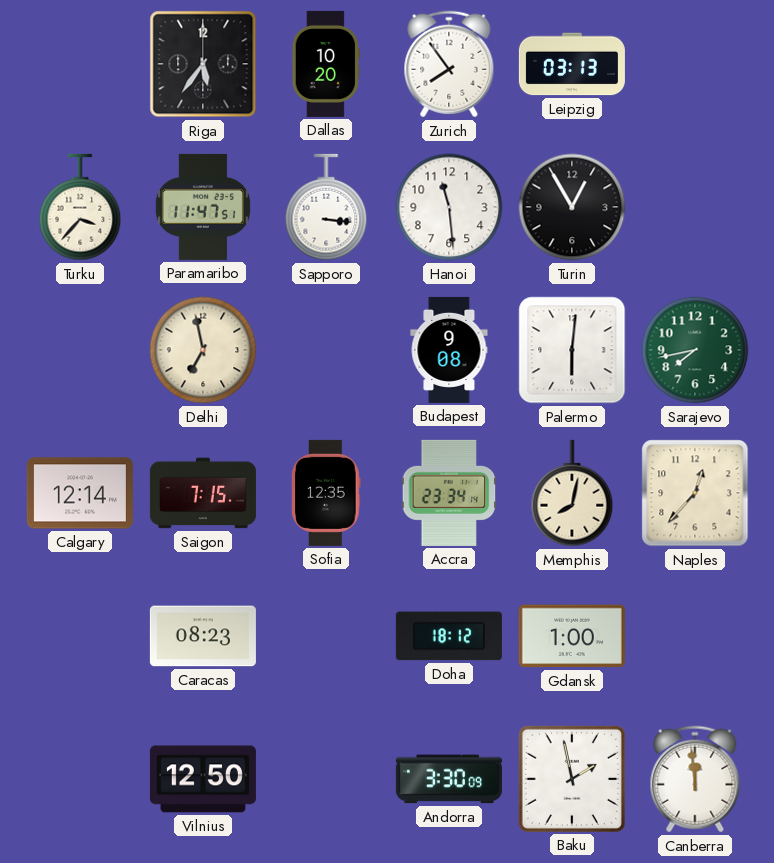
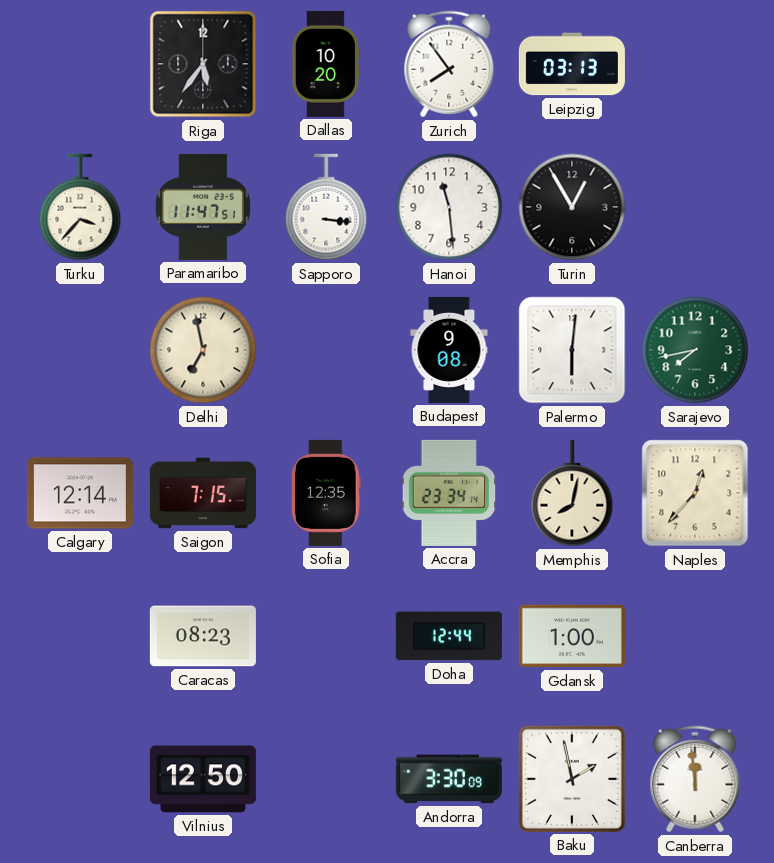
Doha: 18:12 -> 12:44 (449, 636)
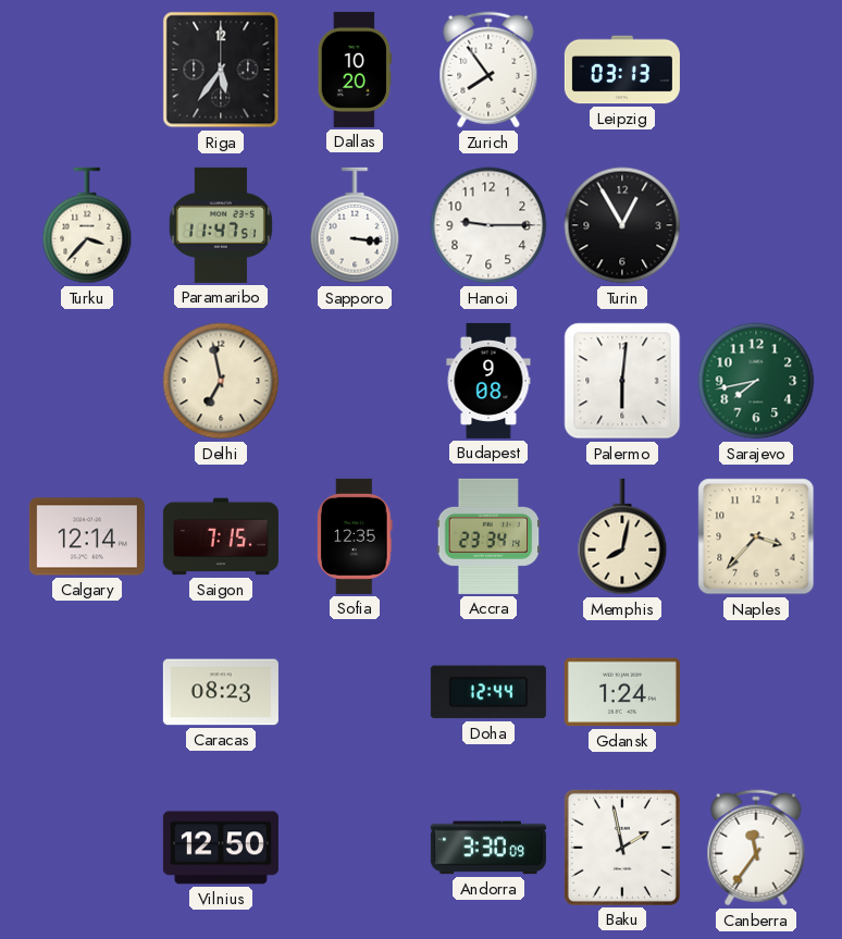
Hanoi: 11:29 -> 9:15 (488, 225)
Naples: 12:37 -> 3:37 (756, 536)
Gdansk: 1:00 -> 1:24 (622, 692)
Canberra: 11:59 -> 11:36 (756, 848)
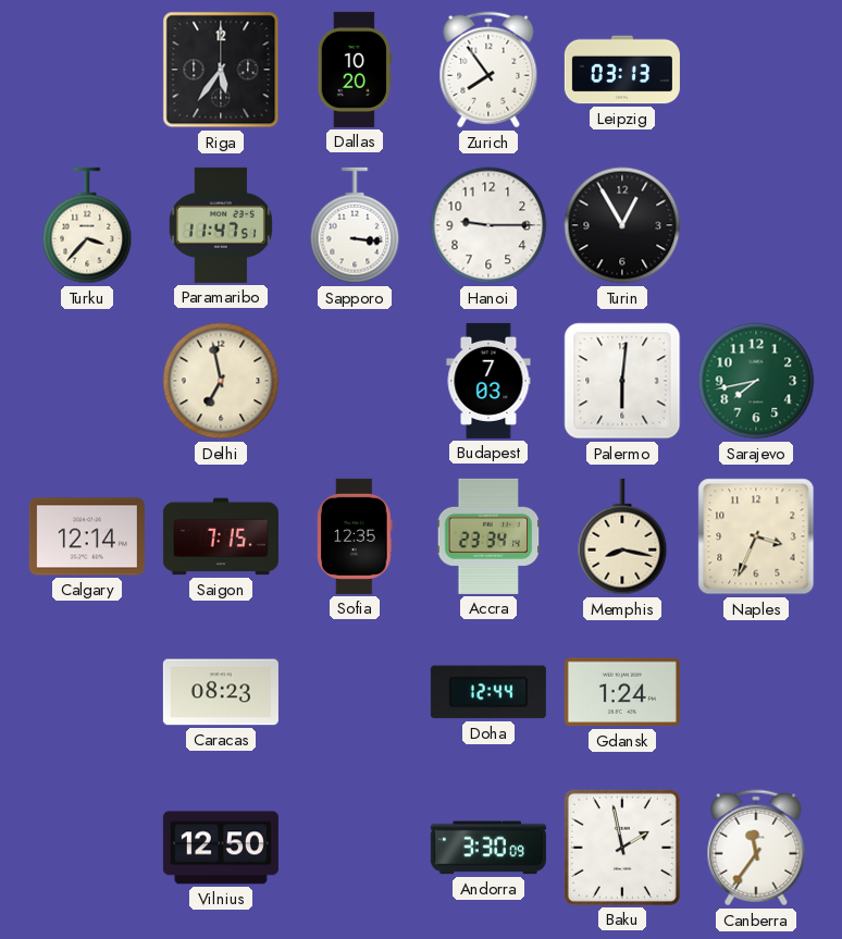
Budapest: 9:08 -> 7:03 (488, 381)
Memphis: 8:02 -> 8:17 (622, 536)
Naples: 3:37 -> 3:34 (756, 536)
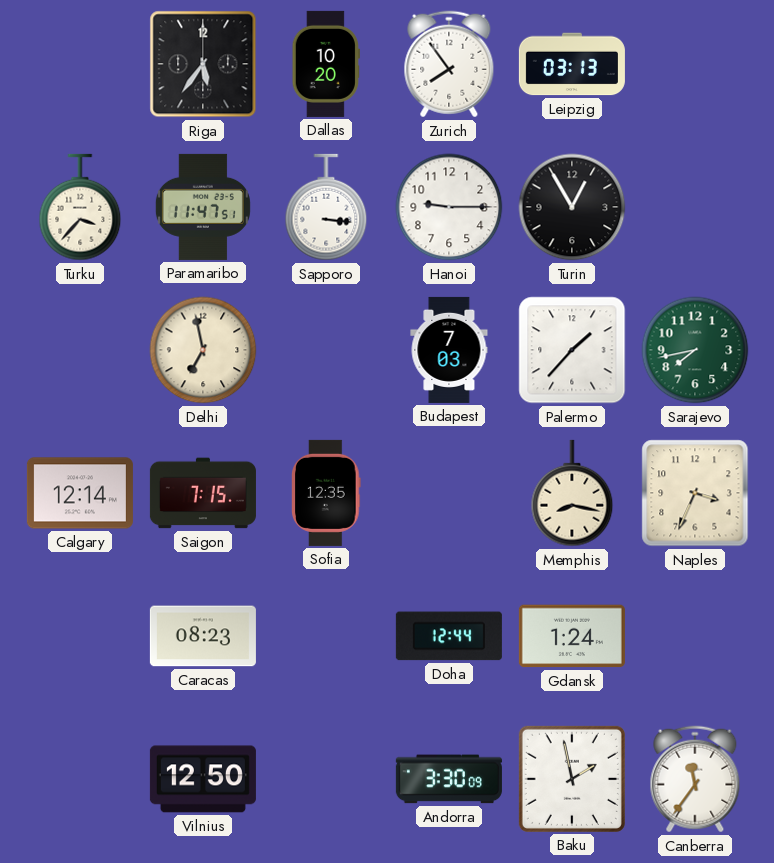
Palermo: 6:01 -> 1:37 (572, 350)
Accra: 23:34 -> none (488, 536)
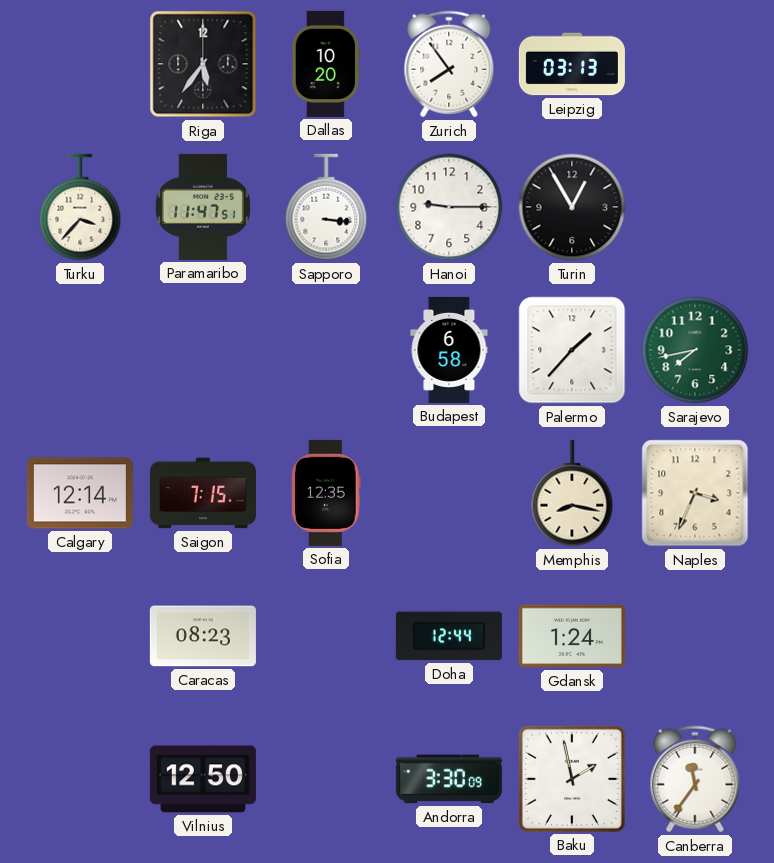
Delhi: 6:58 -> none (203, 350)
Budapest: 7:03 -> 6:58 (449, 350)
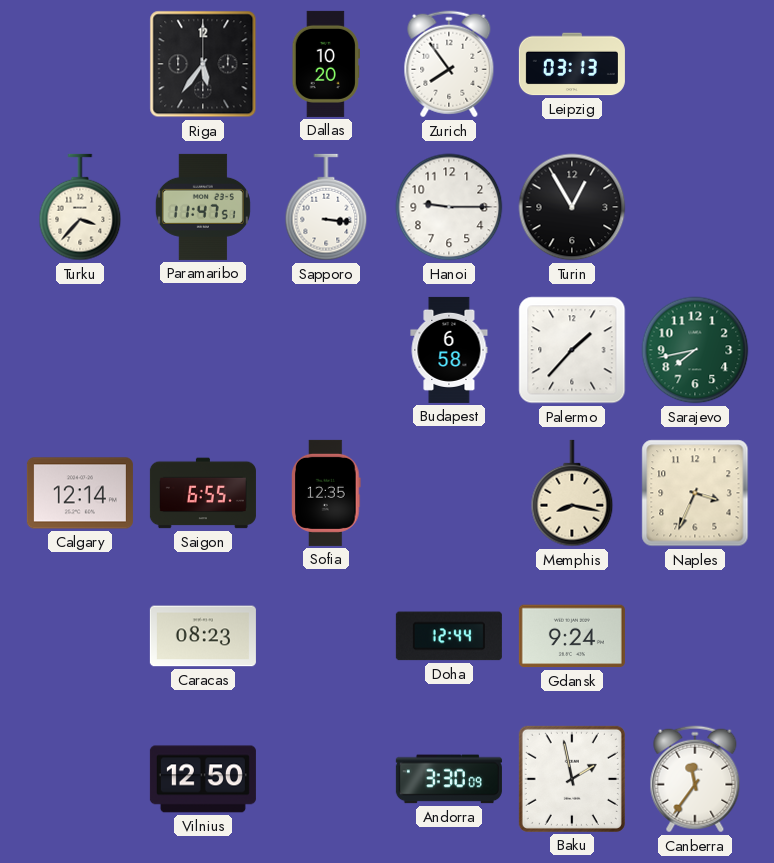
Saigon: 7:15 -> 6:55 (203, 493)
Gdansk: 1:24 -> 9:24 (572, 636)
